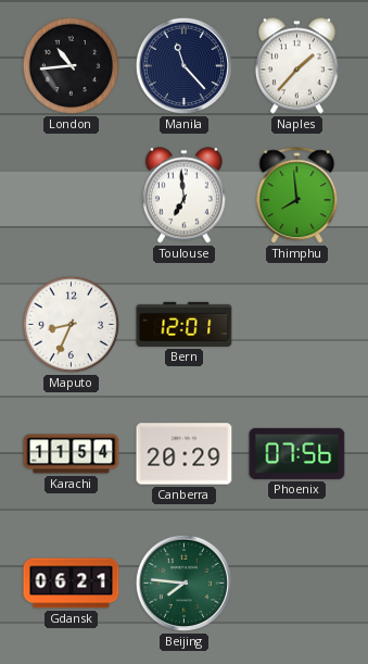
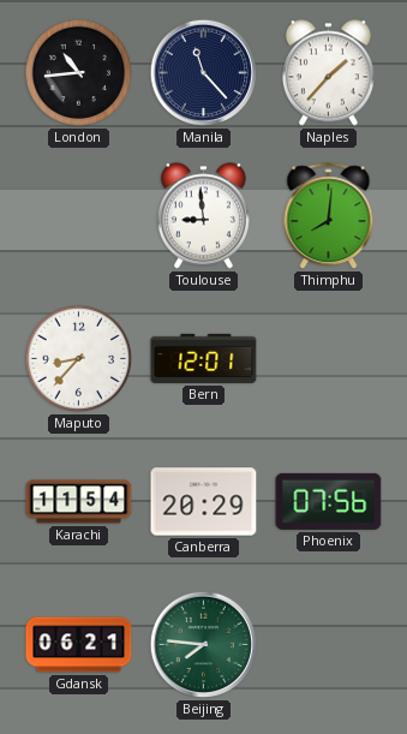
Toulouse: 6:59 -> 8:59 (203, 216)
Thimphu: 7:59 -> 8:01 (329, 216)
Maputo: 8:34 -> 8:37 (79, 359)
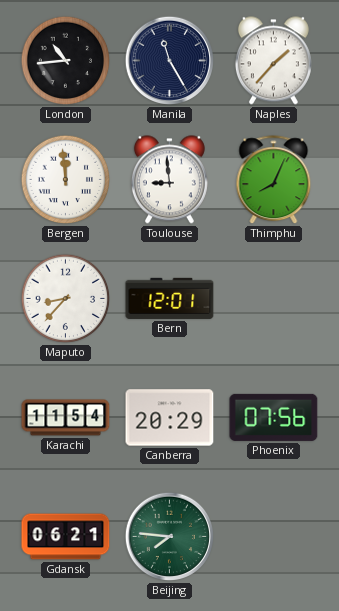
Manila: 11:23 -> 11:25 (170, 61)
Bergen: none -> 11:59 (66, 180)
Thimphu: 8:01 -> 8:04 (274, 180)
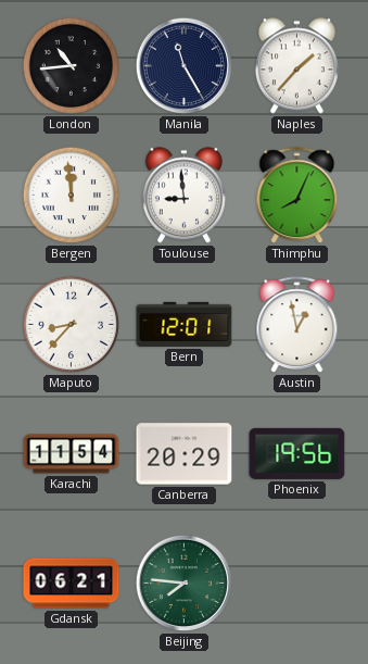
Austin: none -> 12:58 (297, 325)
Phoenix: 07:56 -> 19:56 (297, 453)
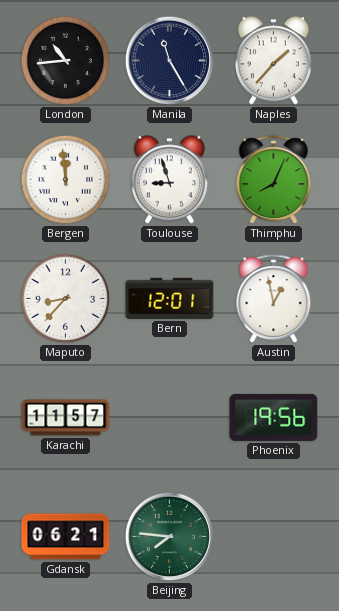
Toulouse: 8:59 -> 8:57 (169, 180)
Karachi: 11:54 -> 11:57 (66, 418)
Canberra: 20:29 -> none (185, 454)
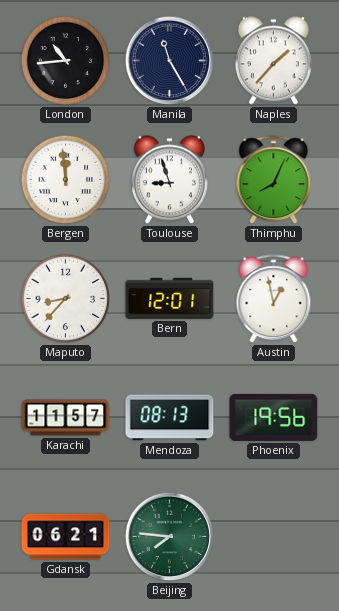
Mendoza: none -> 08:13 (170, 418)
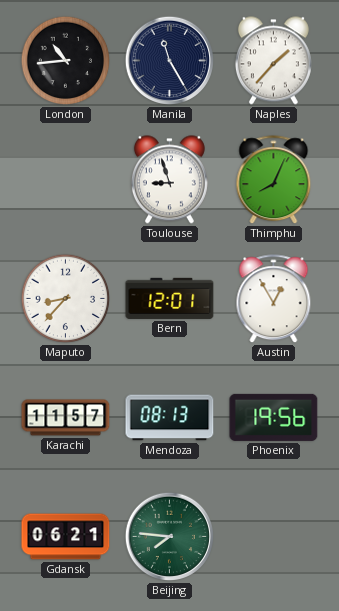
Bergen: 11:59 -> none (66, 180)
Austin: 12:58 -> 12:55 (274, 299)
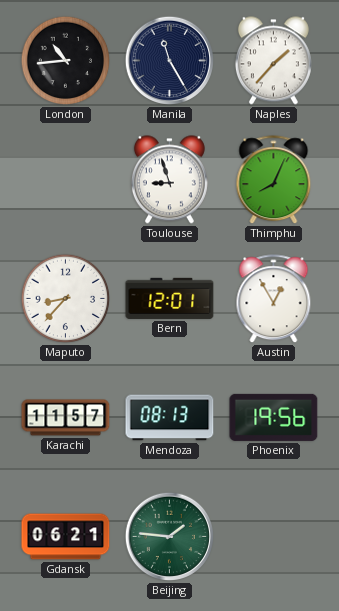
Beijing: 7:46 -> 1:46 (170, 537)
